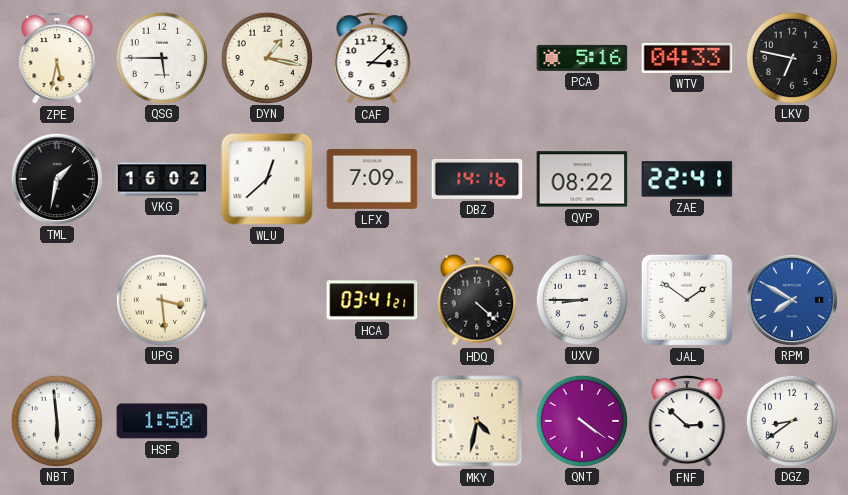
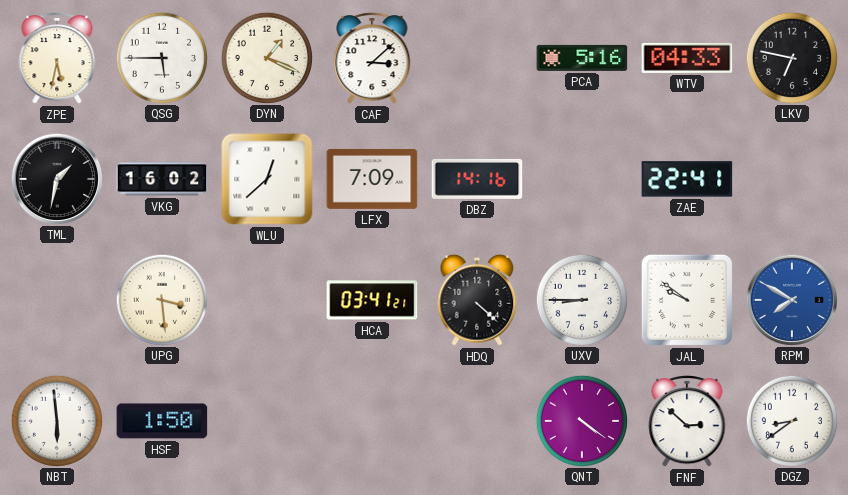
DYN: 1:17 -> 1:19 (266, 57)
QVP: 08:22 -> none (582, 179)
JAL: 1:51 -> 9:51 (687, 300)
MKY: 4:32 -> none (477, 421)
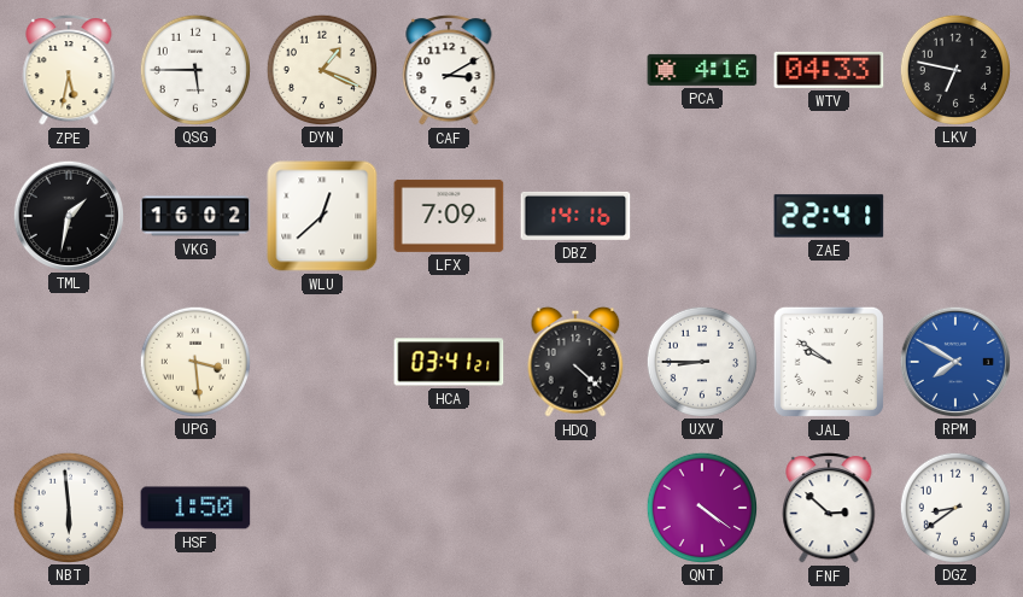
CAF: 3:08 -> 3:10 (449, 71)
PCA: 5:16 -> 4:16 (702, 70)
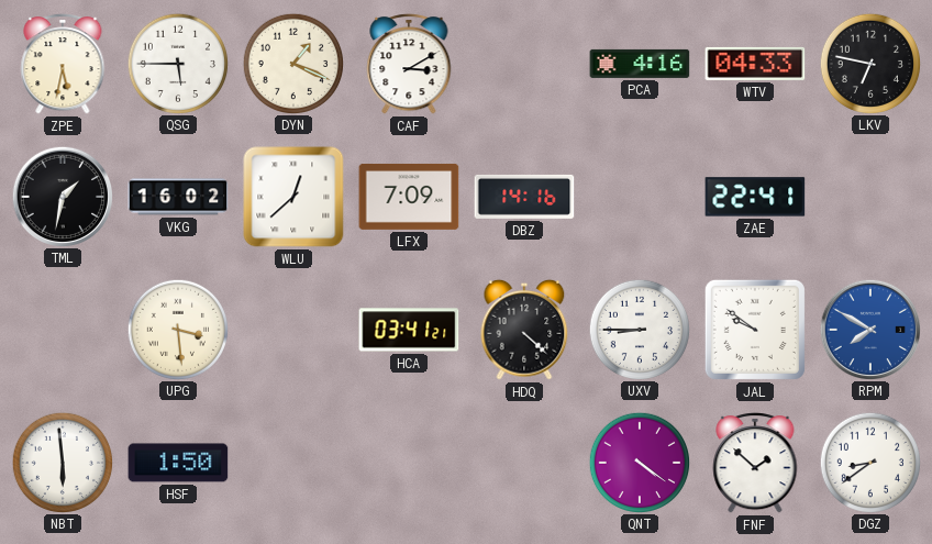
FNF: 2:52 -> 1:52 (755, 464)
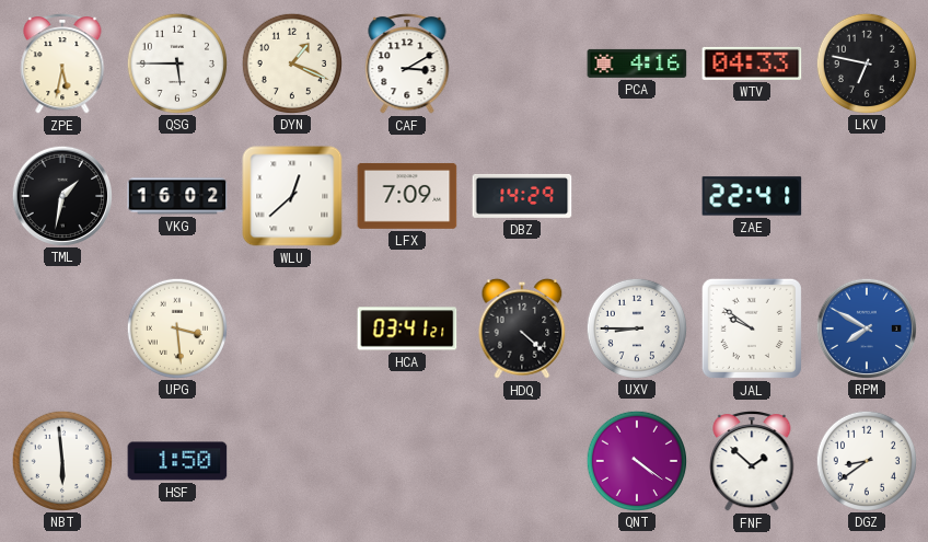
DBZ: 14:16 -> 14:29 (522, 196)
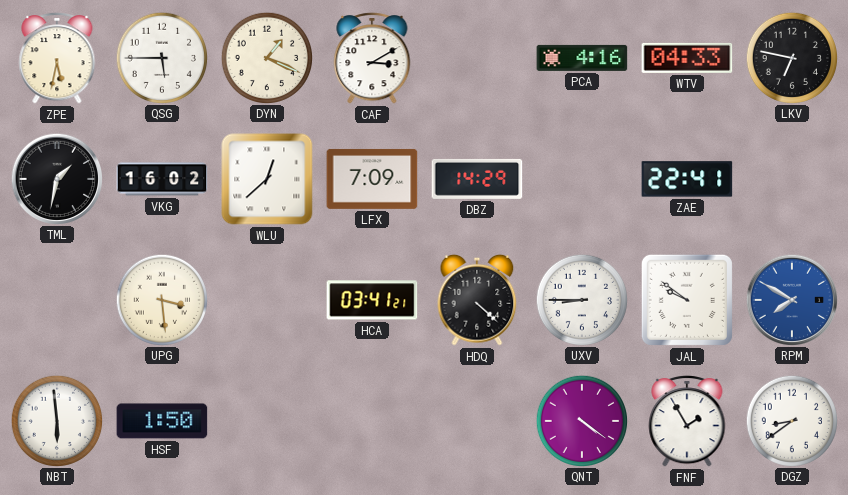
FNF: 1:52 -> 1:55 (687, 422)
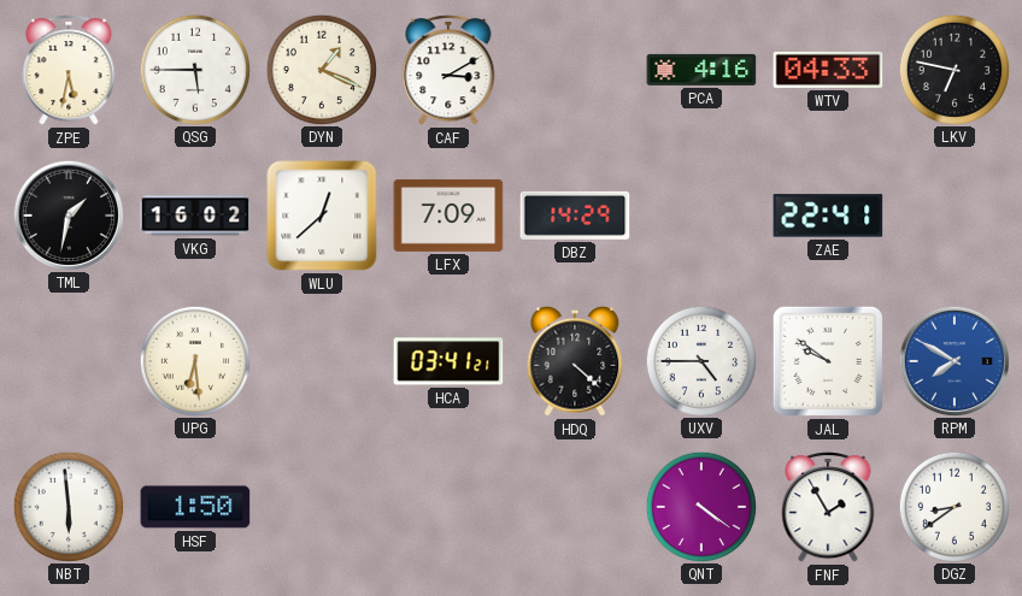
UPG: 3:29 -> 6:29 (194, 360)
UXV: 8:45 -> 4:45 (700, 360)
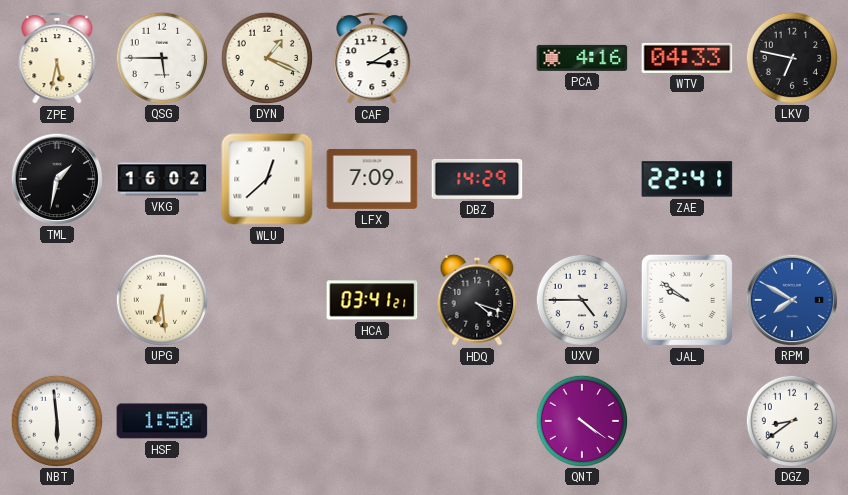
HDQ: 4:22 -> 4:18 (477, 300)
FNF: 1:55 -> none (828, 508)
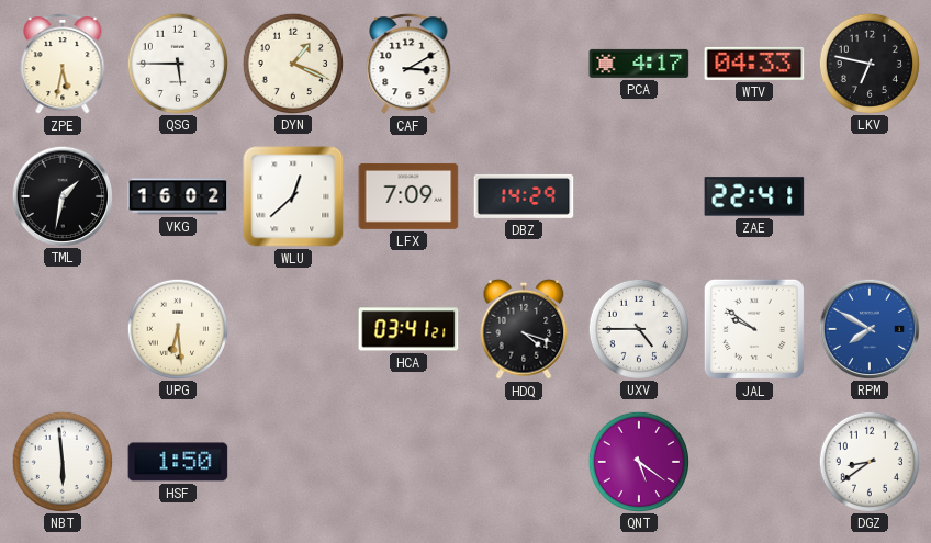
PCA: 4:16 -> 4:17 (639, 64)
QNT: 4:21 -> 5:21 (638, 461)
